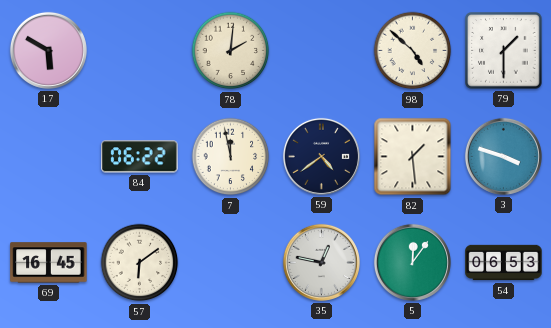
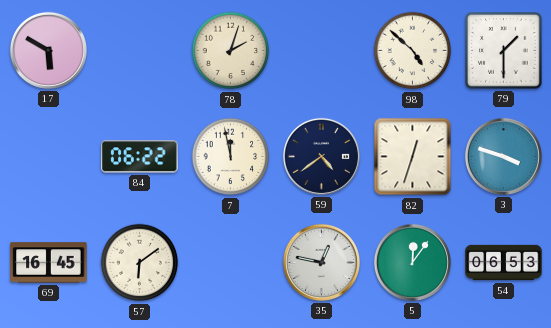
78: 2:01 -> 2:03 (231, 51)
82: 1:29 -> 12:33 (413, 157)
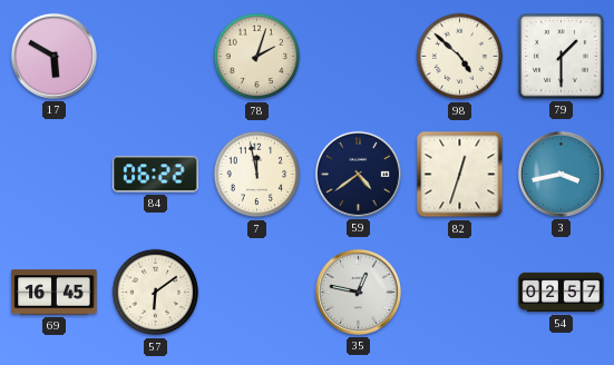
3: 3:48 -> 3:43 (561, 174)
5: 12:06 -> none (412, 262)
54: 06:53 -> 02:57 (562, 293)
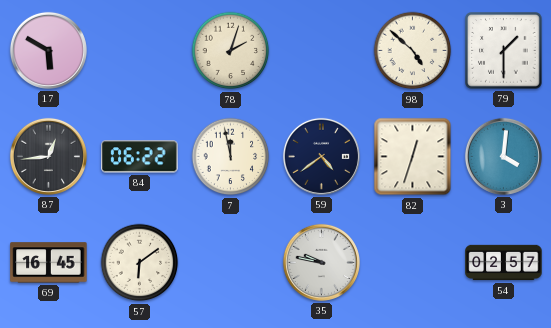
87: none -> 12:44 (48, 156)
3: 3:43 -> 4:01 (503, 156)
35: 12:47 -> 9:47 (321, 262)
